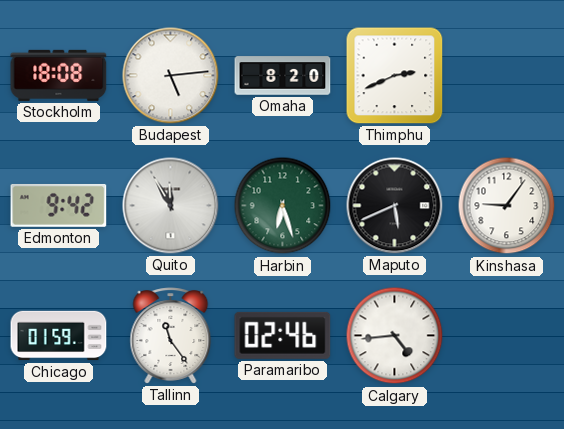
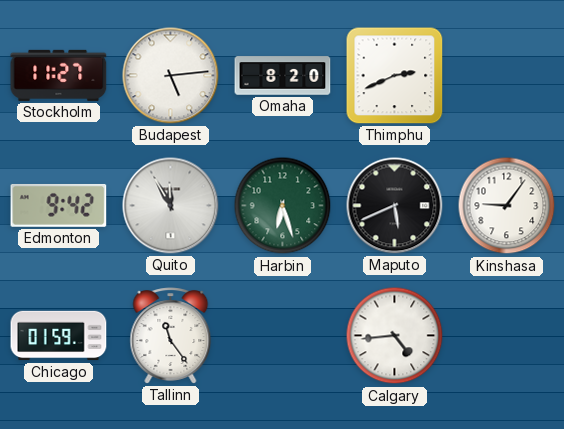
Stockholm: 18:08 -> 11:27 (59, 75)
Paramaribo: 02:46 -> none (283, 335)
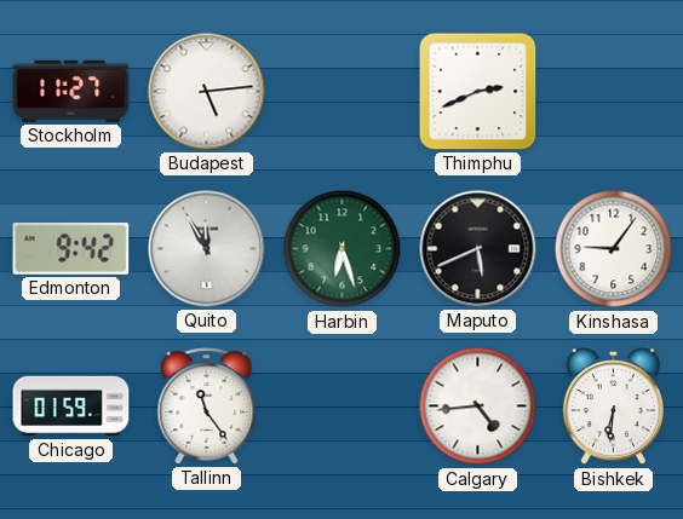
Omaha: 8:20 -> none (283, 76)
Bishkek: none -> 6:31 (613, 406)
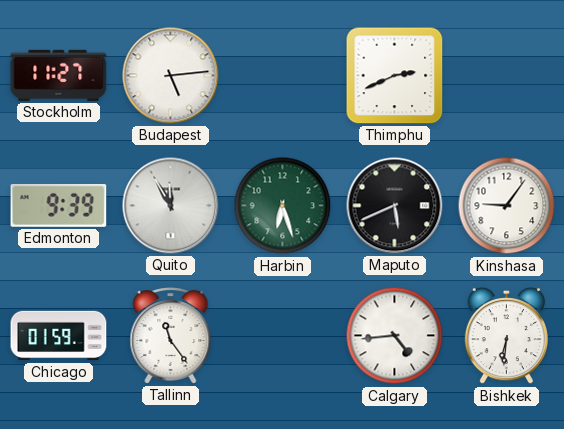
Edmonton: 9:42 -> 9:39 (59, 205)
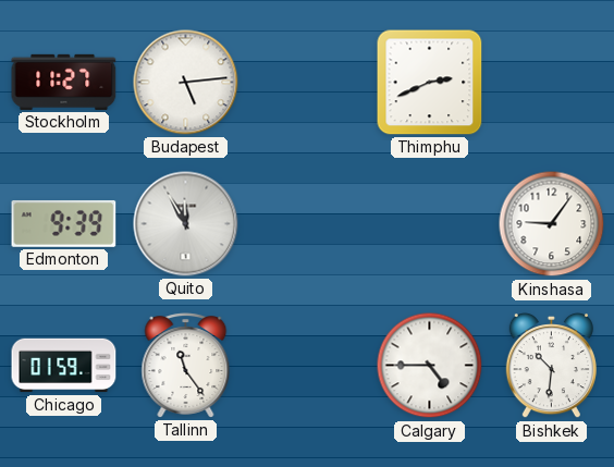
Harbin: 6:27 -> none (283, 206)
Maputo: 5:41 -> none (395, 206)
Calgary: 4:44 -> 4:45 (430, 366)
Bishkek: 6:31 -> 10:31 (551, 366)
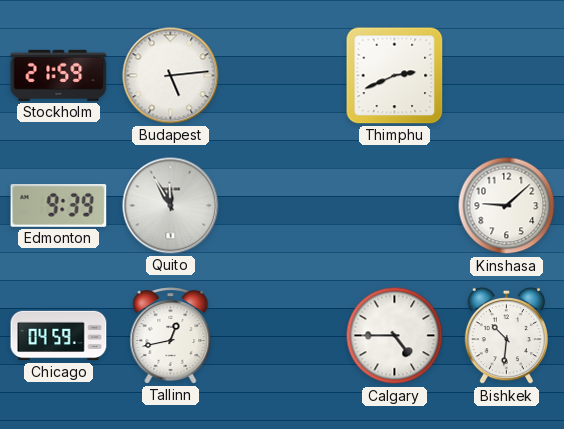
Stockholm: 11:27 -> 21:59 (59, 75)
Kinshasa: 9:06 -> 9:08 (507, 206)
Chicago: 01:59 -> 04:59 (59, 336)
Tallinn: 11:24 -> 12:43 (171, 336)
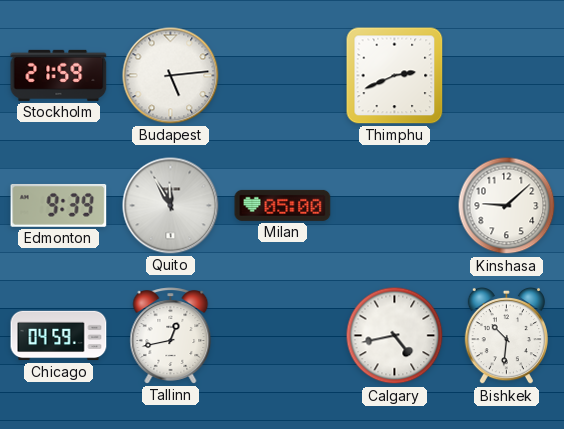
Milan: none -> 05:00 (283, 205)
Calgary: 4:45 -> 4:43 (395, 336)
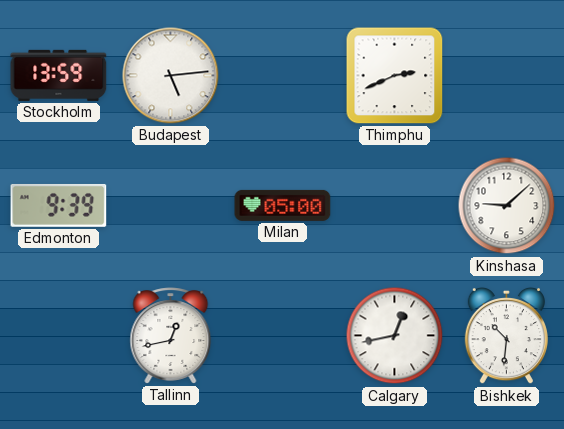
Stockholm: 21:59 -> 13:59 (59, 75)
Quito: 11:55 -> none (171, 206)
Chicago: 04:59 -> none (59, 336)
Calgary: 4:43 -> 12:43 (395, 336)
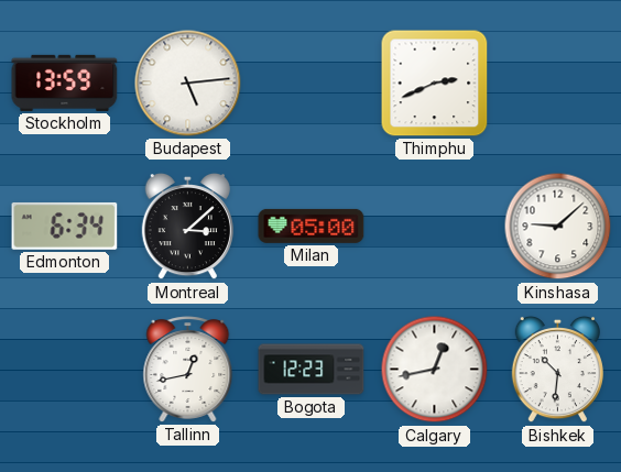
Edmonton: 9:39 -> 6:34 (65, 226)
Montreal: none -> 3:08 (187, 227)
Bogota: none -> 12:23 (312, 370)
